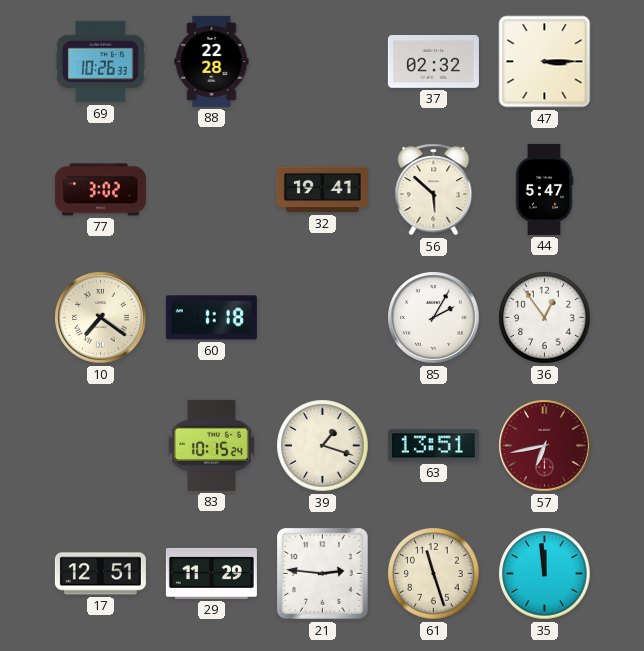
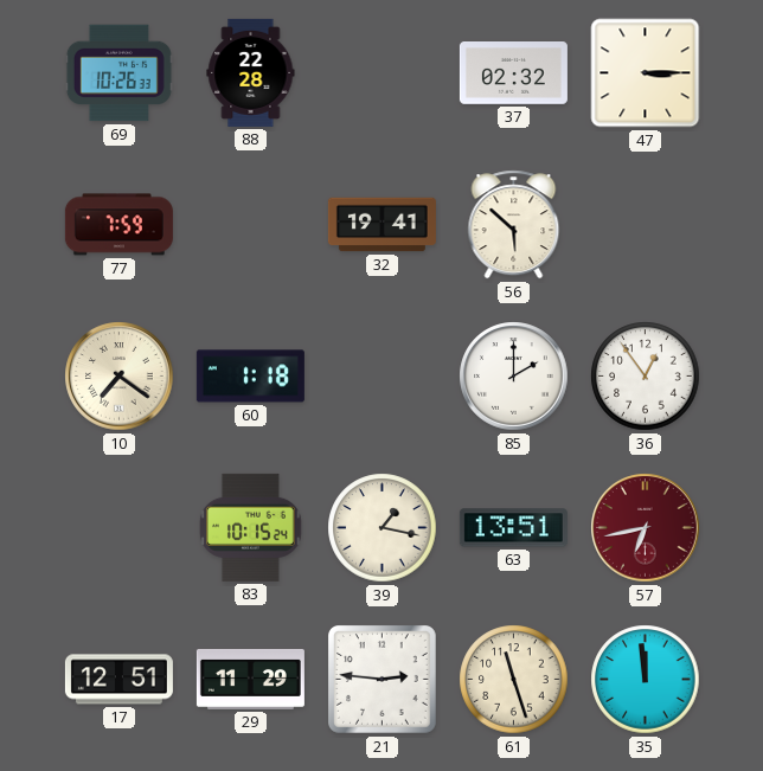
77: 3:02 -> 7:59 (118, 225)
44: 5:47 -> none (544, 189)
85: 2:05 -> 2:00 (514, 377)
39: 1:18 -> 1:17 (383, 528)
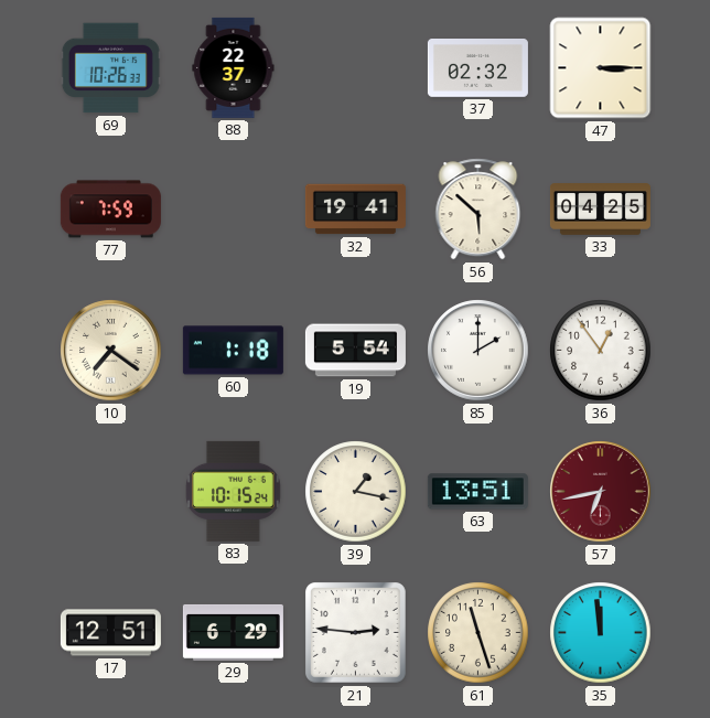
88: 22:28 -> 22:37 (234, 67)
33: none -> 04:25 (600, 210)
19: none -> 5:54 (355, 351)
29: 11:29 -> 6:29 (233, 632)
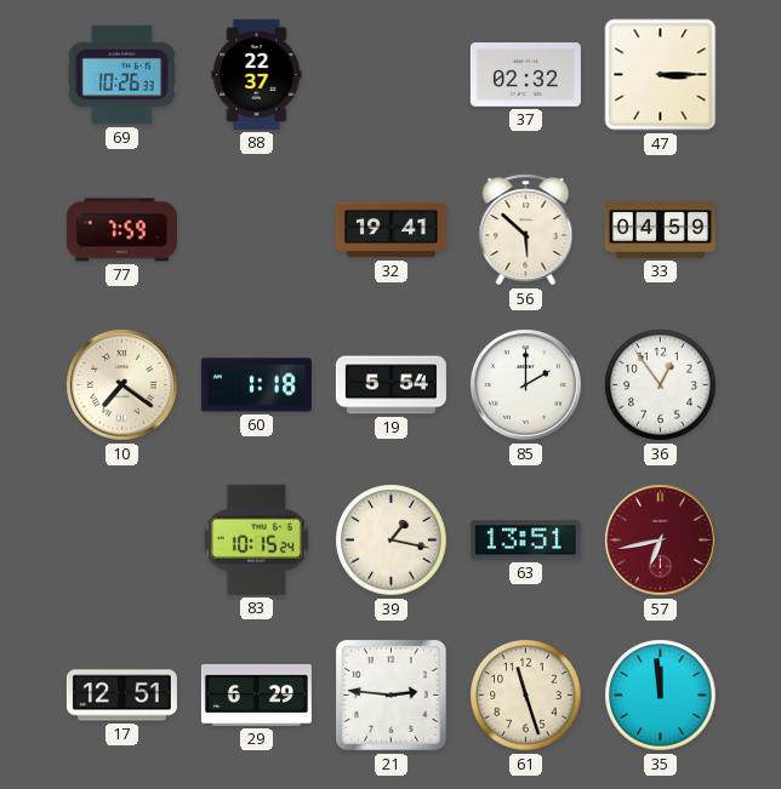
33: 04:25 -> 04:59 (660, 230)
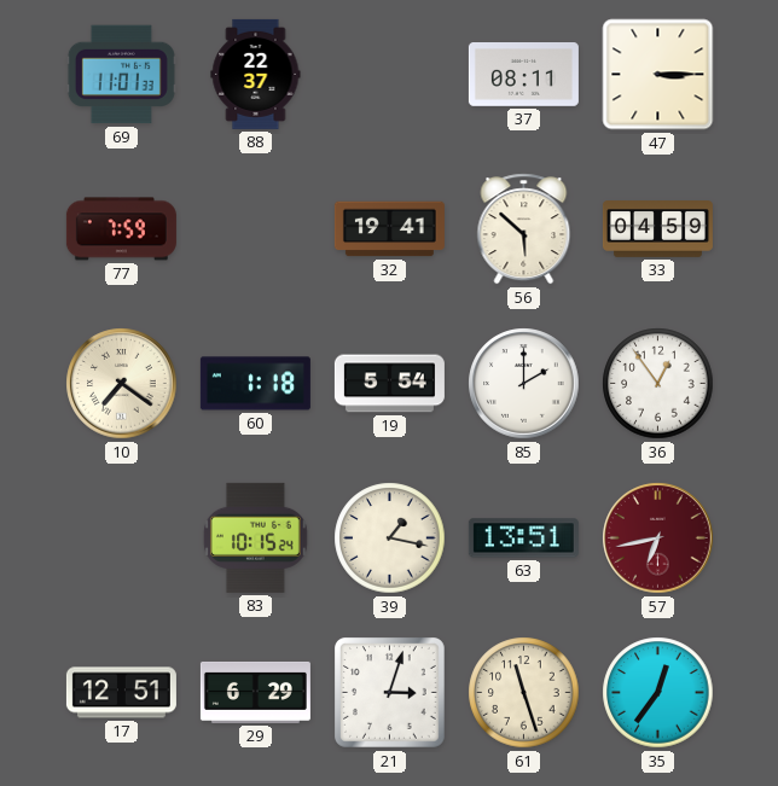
69: 10:26 -> 11:01 (121, 75)
37: 02:32 -> 08:11 (523, 75)
21: 2:46 -> 3:03 (390, 693)
35: 11:59 -> 12:36 (658, 693)
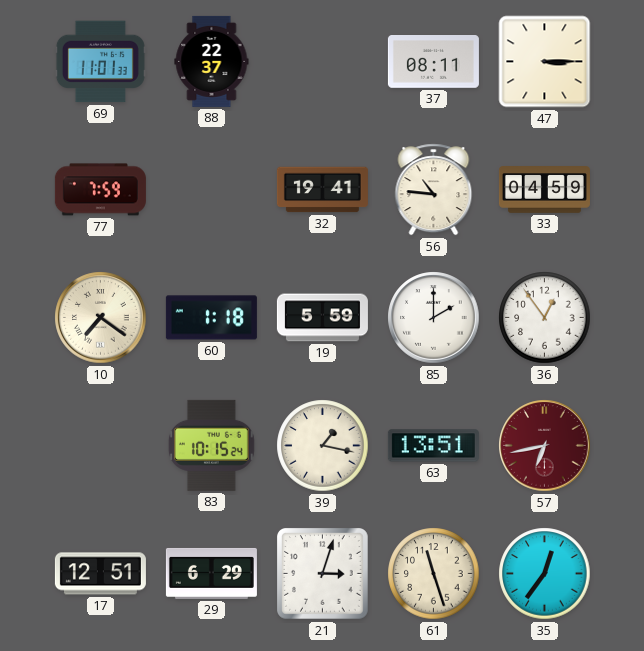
56: 5:52 -> 10:46 (434, 190)
19: 5:54 -> 5:59 (322, 318)
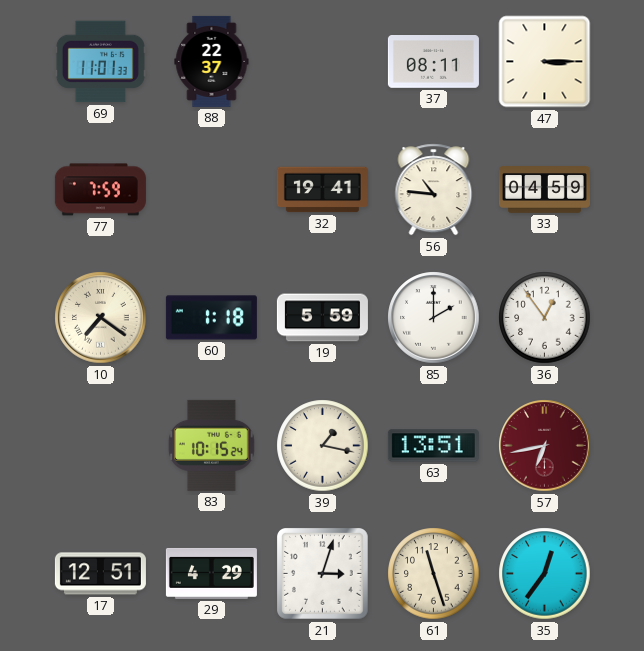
29: 6:29 -> 4:29 (211, 573)
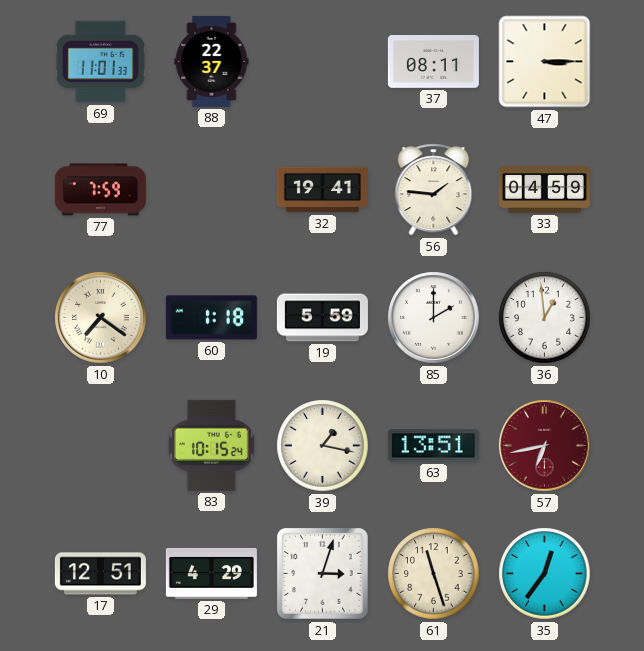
56: 10:46 -> 1:46 (434, 190)
36: 12:54 -> 12:59 (545, 318)
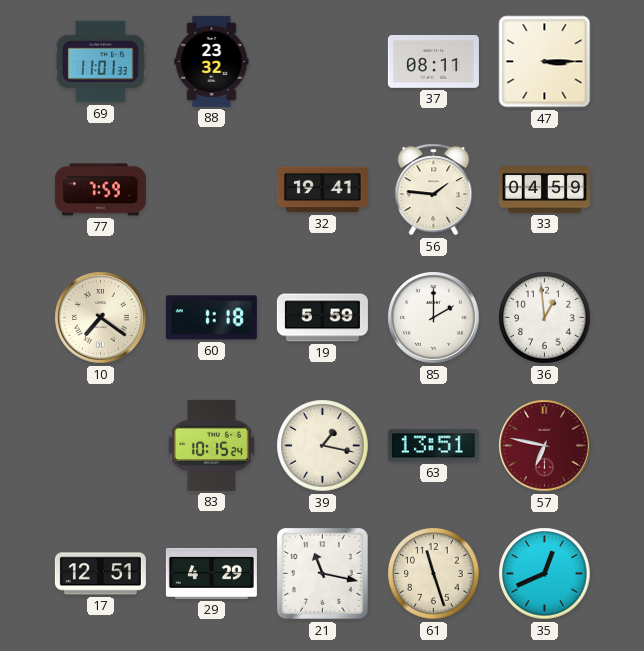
88: 22:37 -> 23:32 (212, 61)
57: 6:43 -> 6:47 (545, 446)
21: 3:03 -> 11:17 (323, 574)
35: 12:36 -> 12:41 (545, 574)
